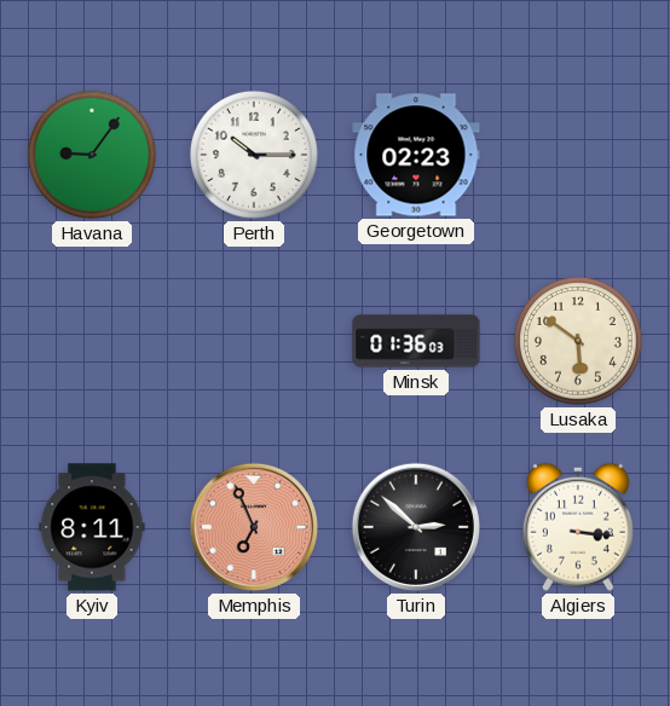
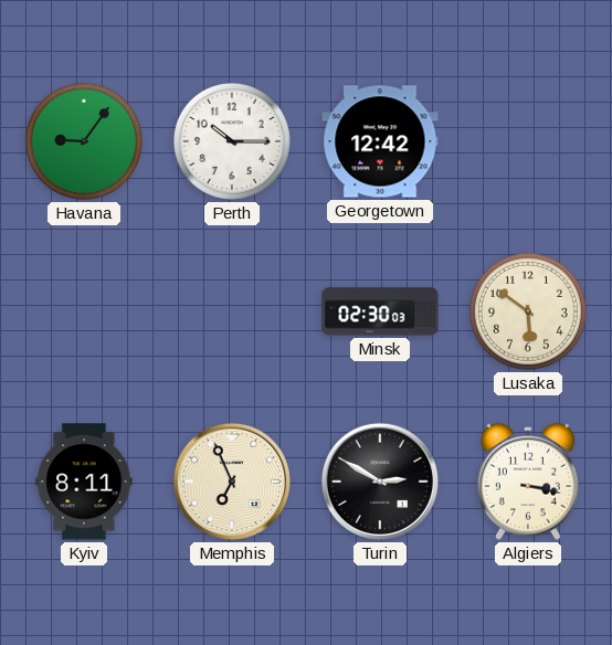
Georgetown: 02:23 -> 12:42 (380, 141)
Minsk: 01:36 -> 02:30 (380, 311)
Memphis dial: salmon -> cream (232, 482)
Turin: 2:52 -> 2:50 (380, 482)
Algiers: 3:16 -> 3:17 (528, 482)
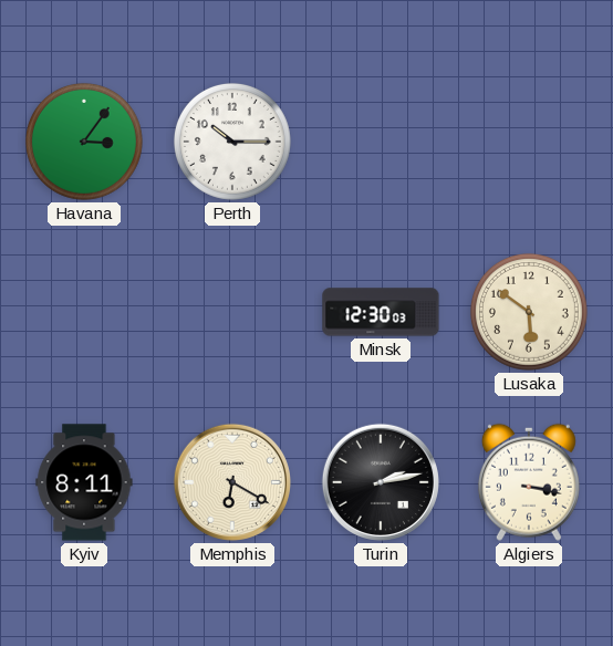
Havana: 9:06 -> 3:06 (84, 142)
Georgetown: 12:42 -> none (380, 141)
Minsk: 02:30 -> 12:30 (381, 312)
Memphis: 6:56 -> 6:20 (232, 482)
Turin: 2:50 -> 2:13 (381, 482)
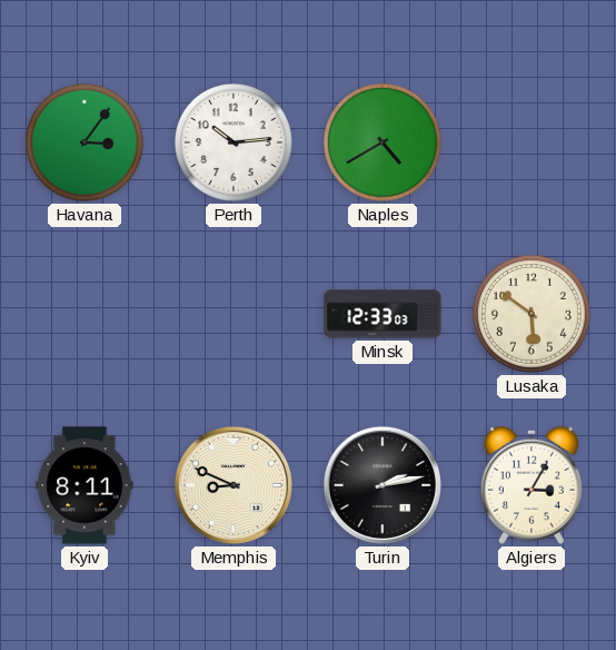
Perth: 10:15 -> 10:14 (234, 142)
Naples: none -> 4:40 (382, 142)
Minsk: 12:30 -> 12:33 (382, 314)
Memphis: 6:20 -> 8:49 (234, 485)
Algiers: 3:17 -> 3:05 (531, 485)
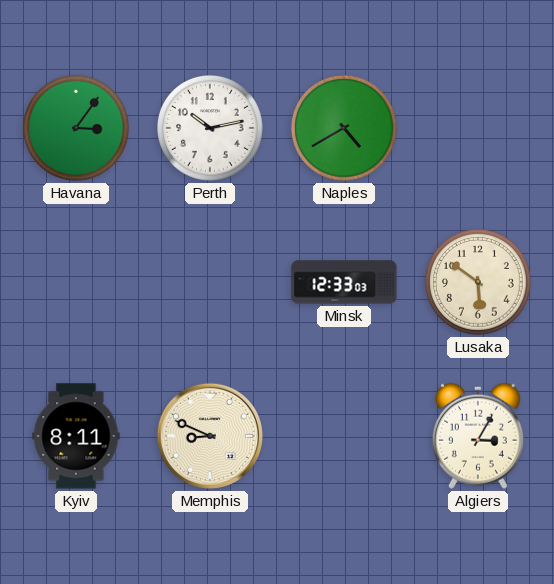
Perth: 10:14 -> 10:13 (210, 128)
Turin: 2:13 -> none (382, 485)
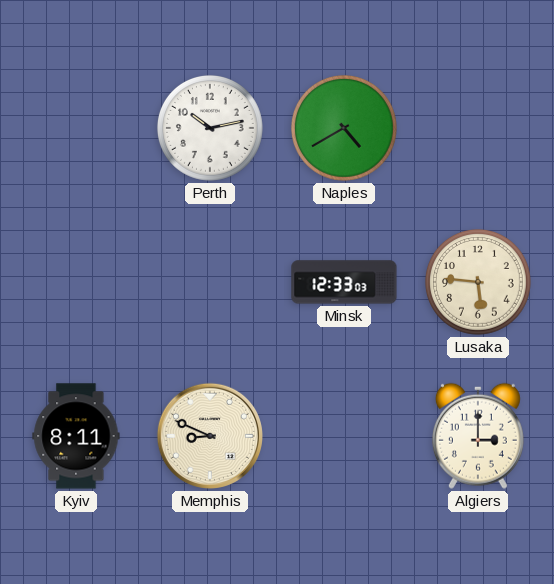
Havana: 3:06 -> none (76, 128)
Lusaka: 5:51 -> 5:46 (478, 282)
Algiers: 3:05 -> 3:00 (478, 436)
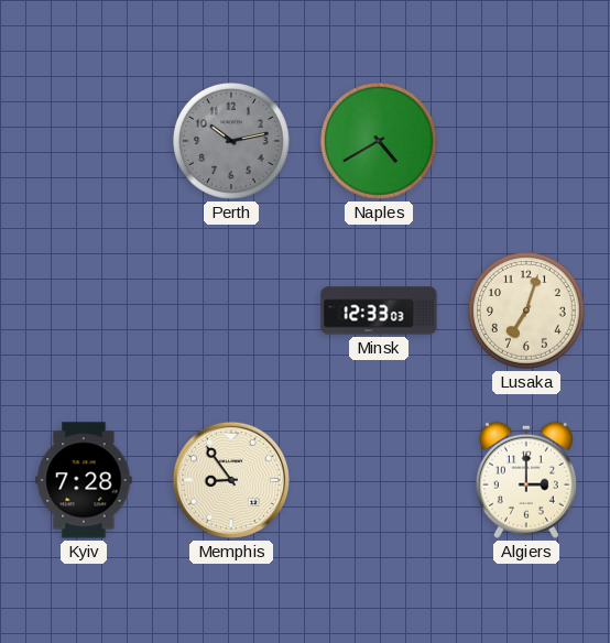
Perth dial: white -> grey (231, 141)
Lusaka: 5:46 -> 7:03 (526, 310)
Kyiv: 8:11 -> 7:28 (84, 480)
Memphis: 8:49 -> 8:54 (231, 480)
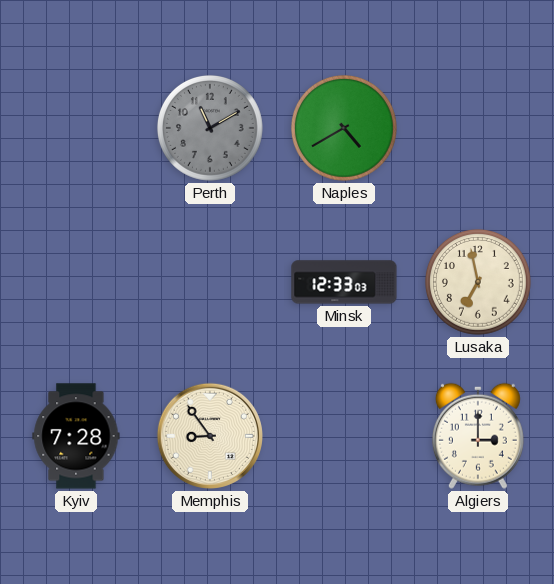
Perth: 10:13 -> 11:10 (210, 128)
Lusaka: 7:03 -> 6:58 (478, 282)
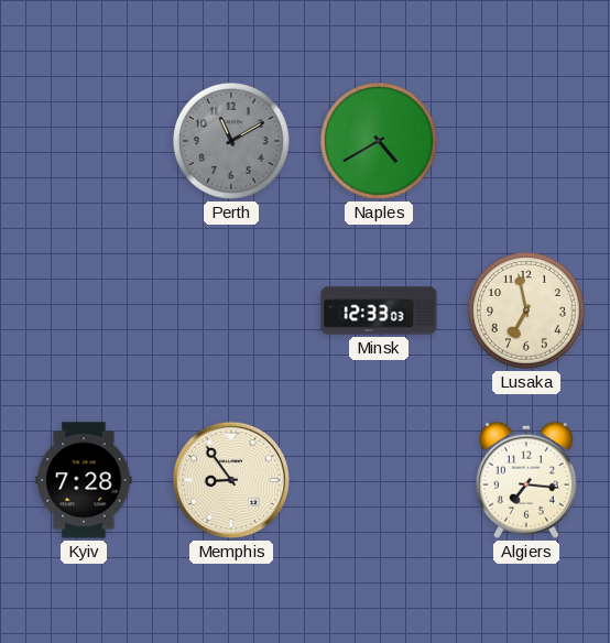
Algiers: 3:00 -> 7:16 (526, 480)
